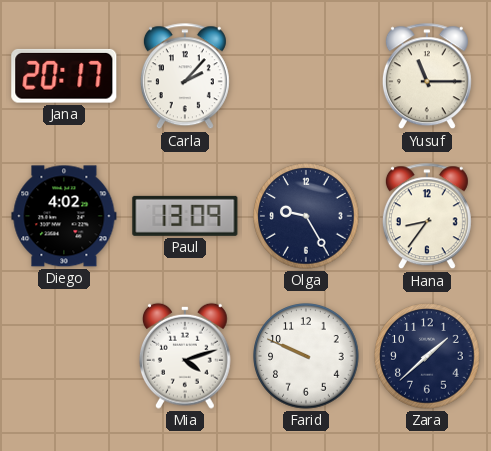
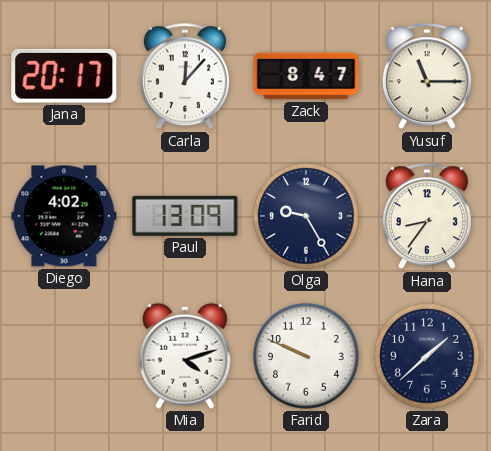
Carla: 2:07 -> 12:07 (185, 77)
Zack: none -> 8:47 (306, 76)
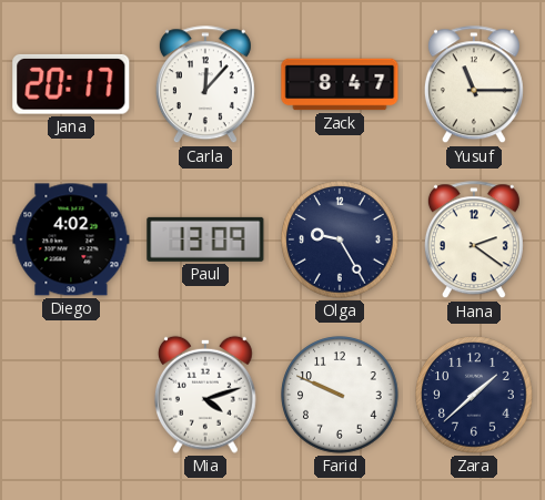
Hana: 8:36 -> 2:21 (474, 241)
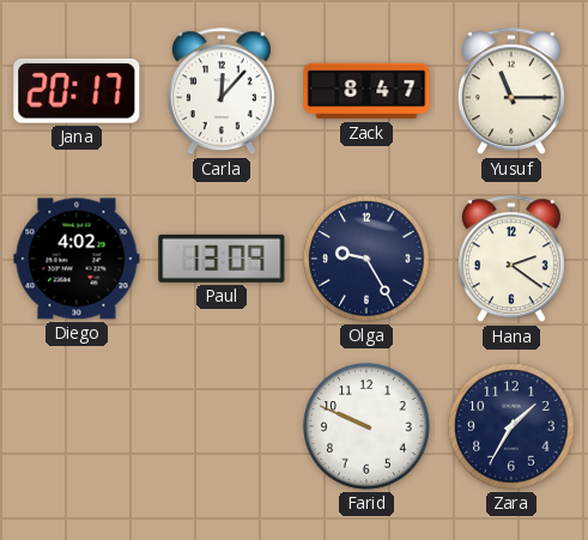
Mia: 4:12 -> none (205, 395)
Zara: 1:38 -> 1:35 (511, 426)
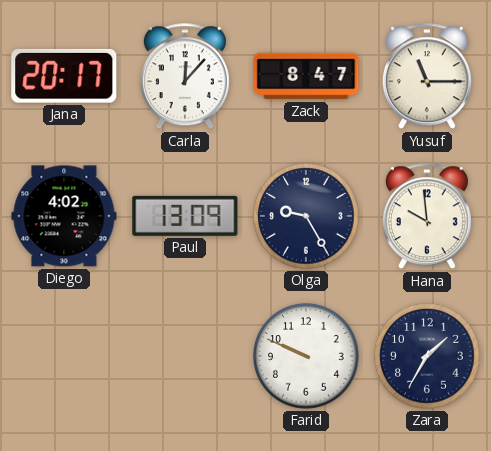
Hana: 2:21 -> 9:59 (427, 217)
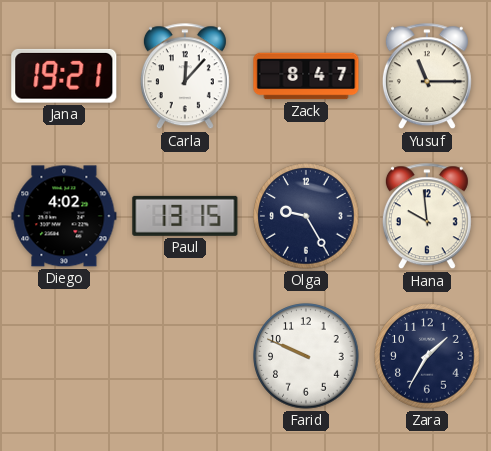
Jana: 20:17 -> 19:21 (64, 76)
Paul: 13:09 -> 13:15 (185, 216)
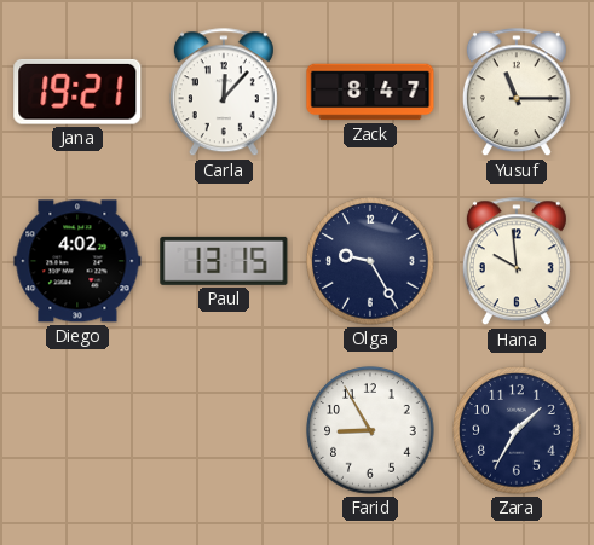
Farid: 9:49 -> 8:55 (370, 430)
